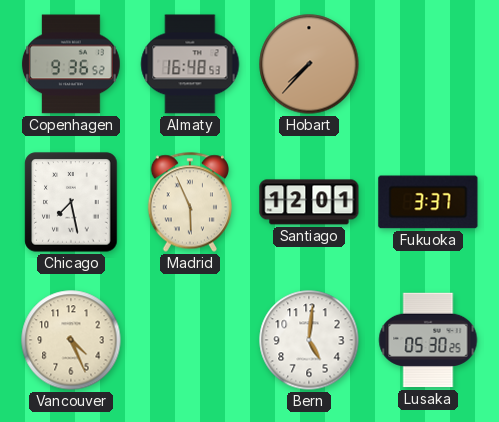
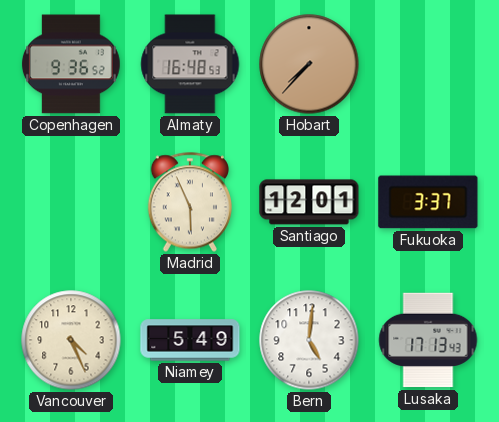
Chicago: 7:28 -> none (71, 202)
Niamey: none -> 5:49 (190, 340)
Lusaka: 05:30 -> 17:13 (428, 340)
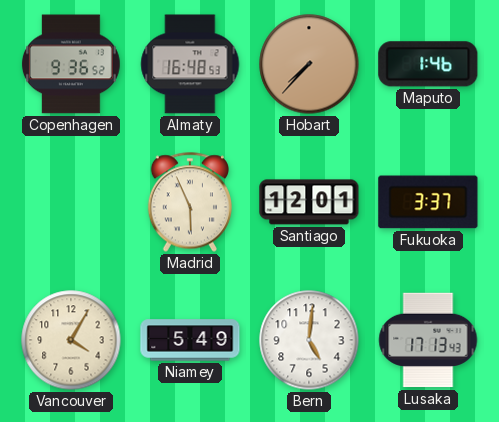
Maputo: none -> 1:46 (428, 64)
Vancouver: 4:26 -> 4:05 (71, 340)
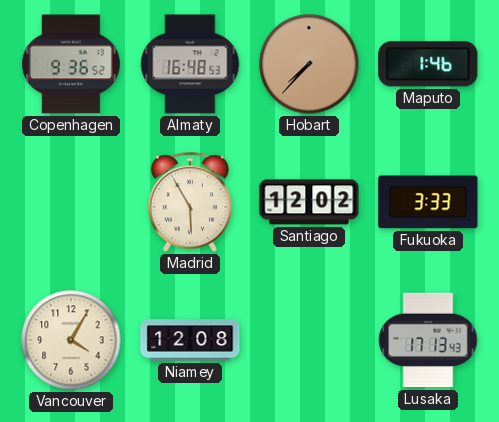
Madrid: 5:56 -> 5:55 (189, 202)
Santiago: 12:01 -> 12:02 (309, 202)
Fukuoka: 3:37 -> 3:33 (428, 202)
Niamey: 5:49 -> 12:08 (190, 340)
Bern: 5:01 -> none (309, 340)
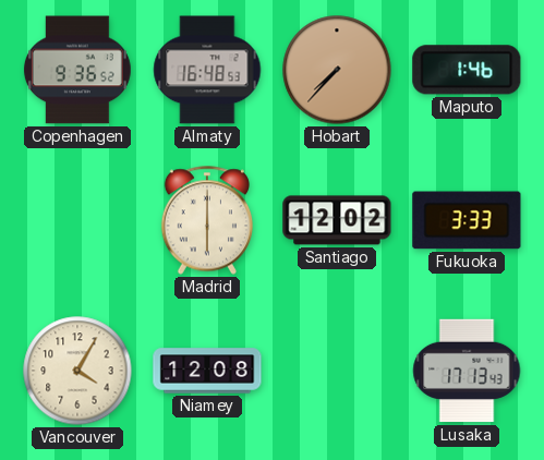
Madrid: 5:55 -> 6:00 (206, 220)
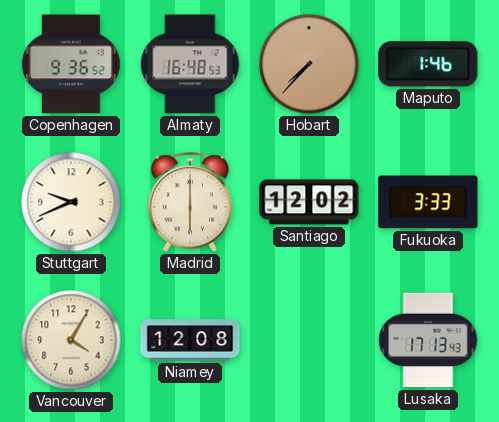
Stuttgart: none -> 9:41 (71, 202)
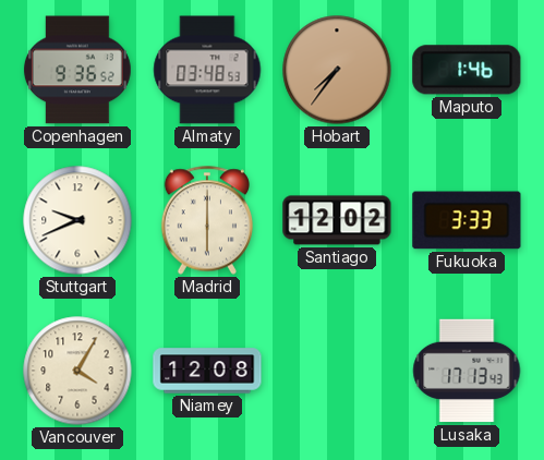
Almaty: 16:48 -> 03:48 (207, 70)
Hobart: 7:37 -> 7:36 (337, 70)
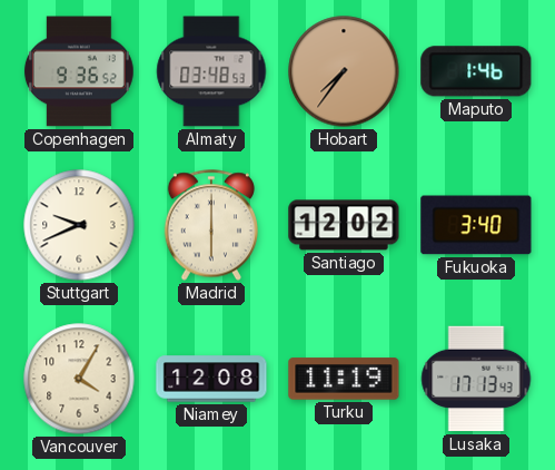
Fukuoka: 3:33 -> 3:40 (476, 225)
Turku: none -> 11:19 (344, 379)
